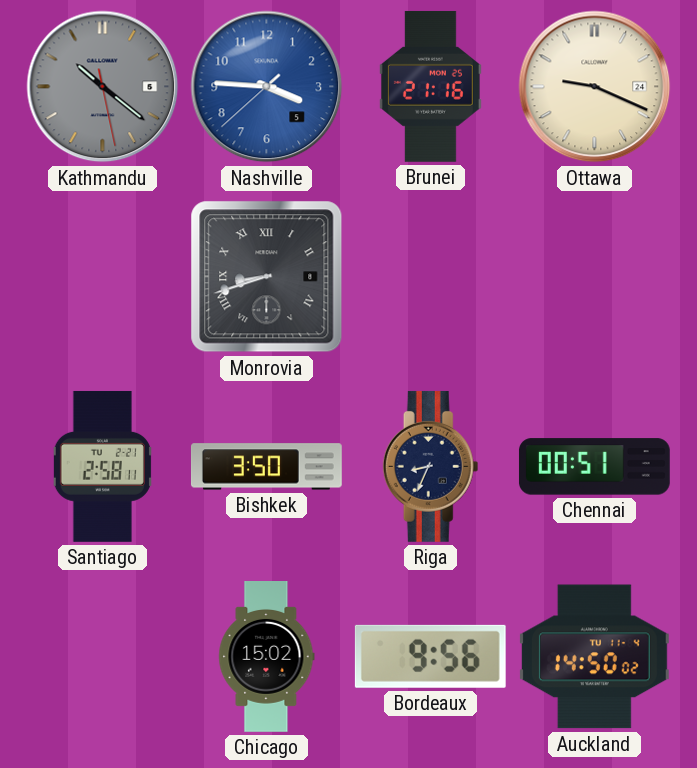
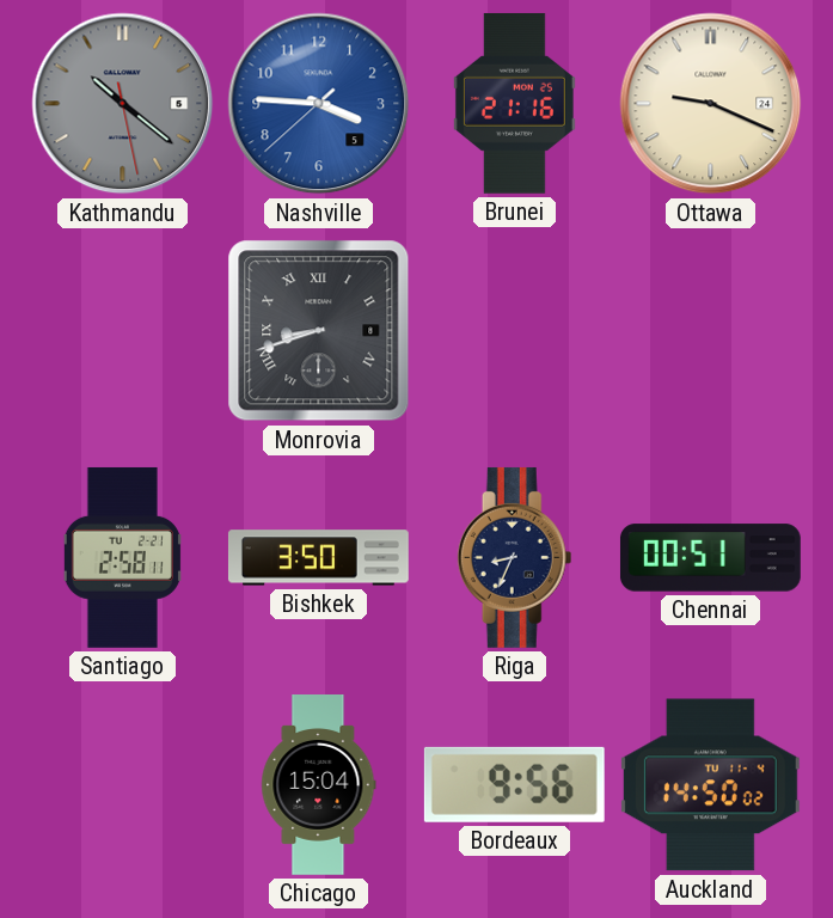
Chicago: 15:02 -> 15:04 (319, 785)
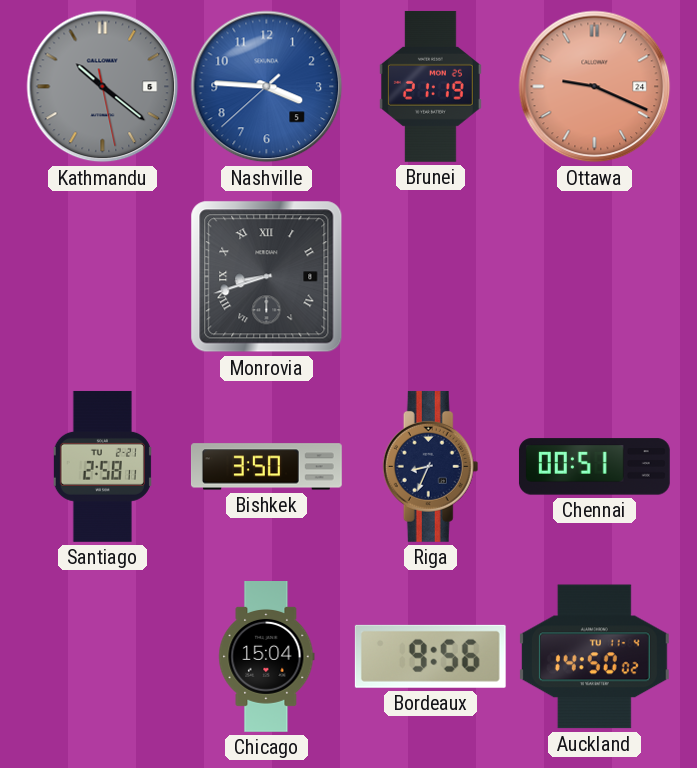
Brunei: 21:16 -> 21:19 (430, 86)
Ottawa dial: cream -> salmon (595, 87)
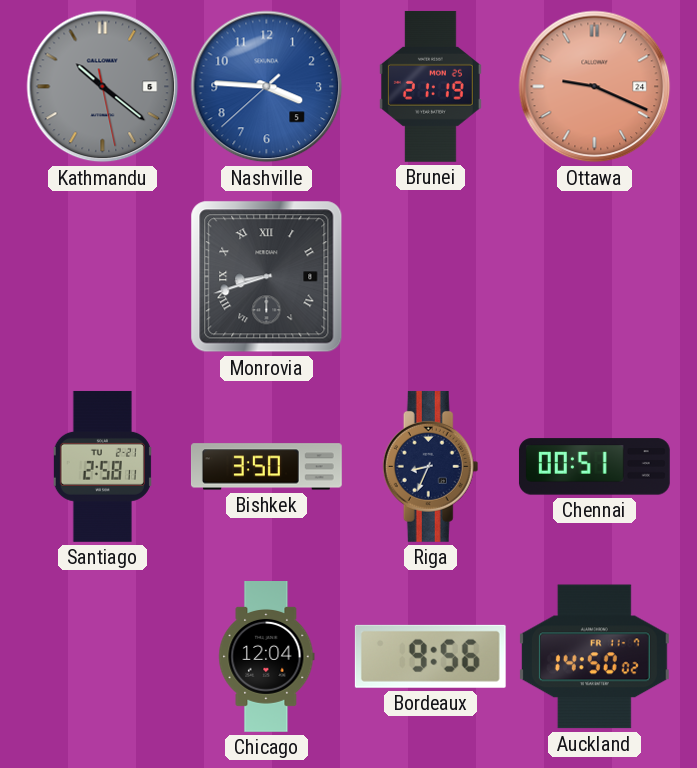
Chicago: 15:04 -> 12:04 (267, 657)
Auckland date: TU 11-4 -> FR 11-7 (594, 657)
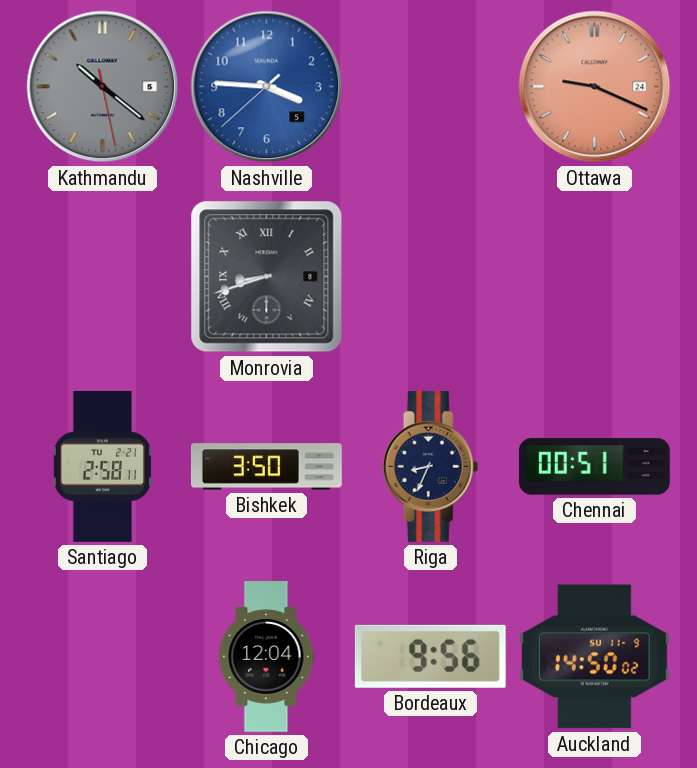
Brunei: 21:19 -> none (430, 86)
Auckland date: FR 11-7 -> SU 11-9 (594, 657)
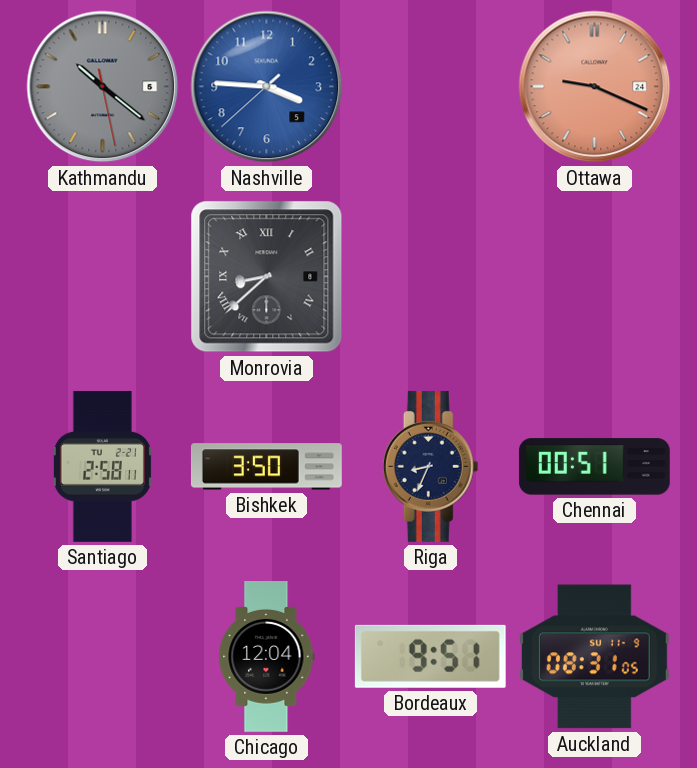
Monrovia: 8:42 -> 8:38 (267, 277)
Bordeaux: 9:56 -> 9:51 (430, 656)
Auckland: 14:50 -> 08:31 (594, 657)
